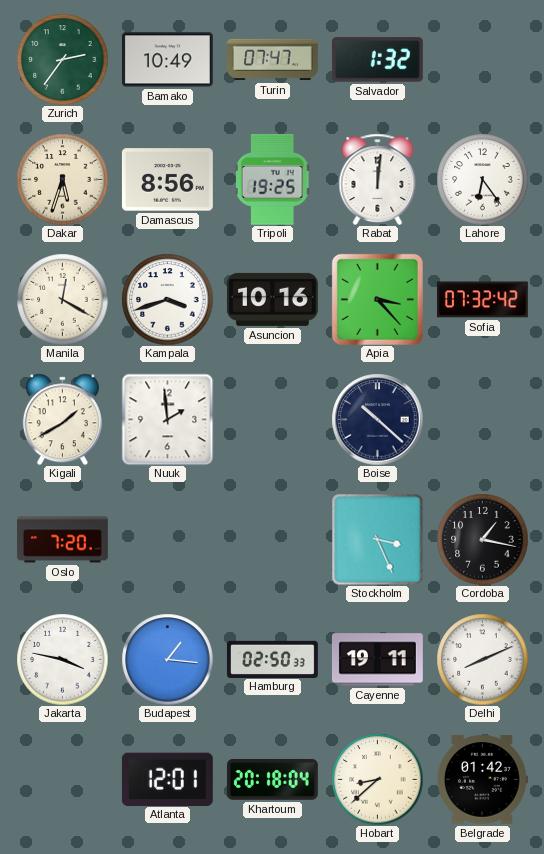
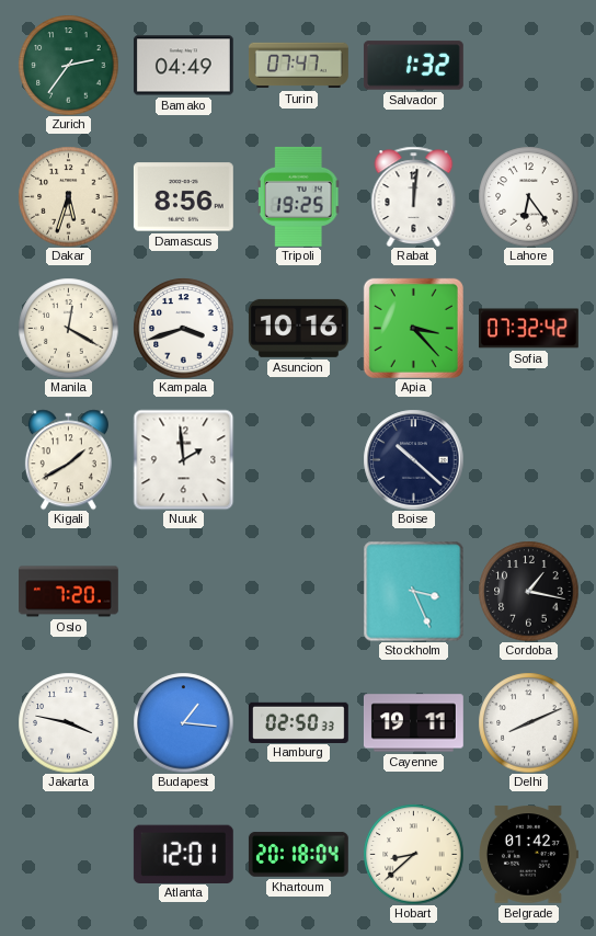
Bamako: 10:49 -> 04:49 (183, 66)
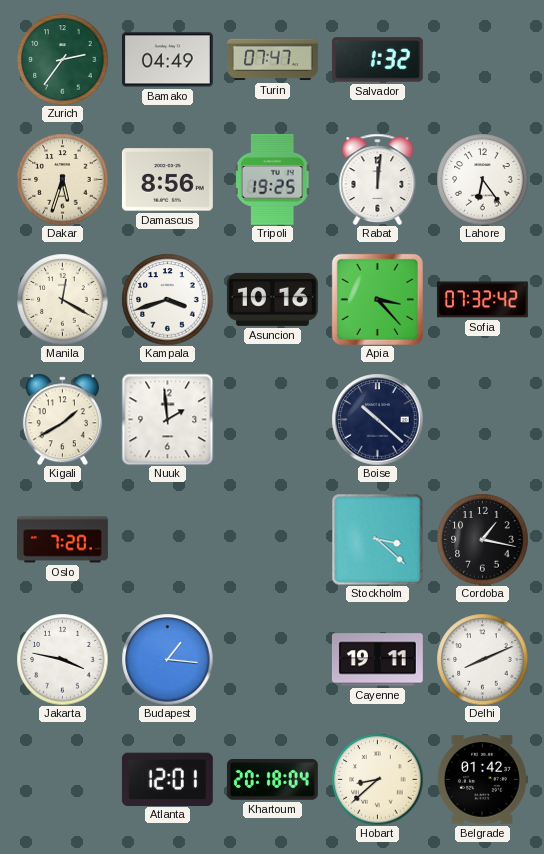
Stockholm: 3:26 -> 3:22 (377, 539)
Hamburg: 02:50 -> none (299, 722)
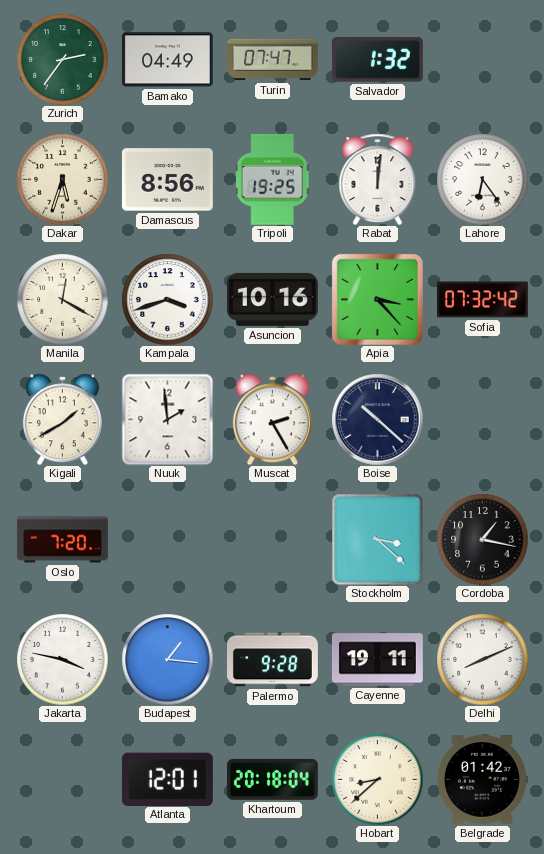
Muscat: none -> 2:25 (272, 419)
Palermo: none -> 9:28 (273, 660)
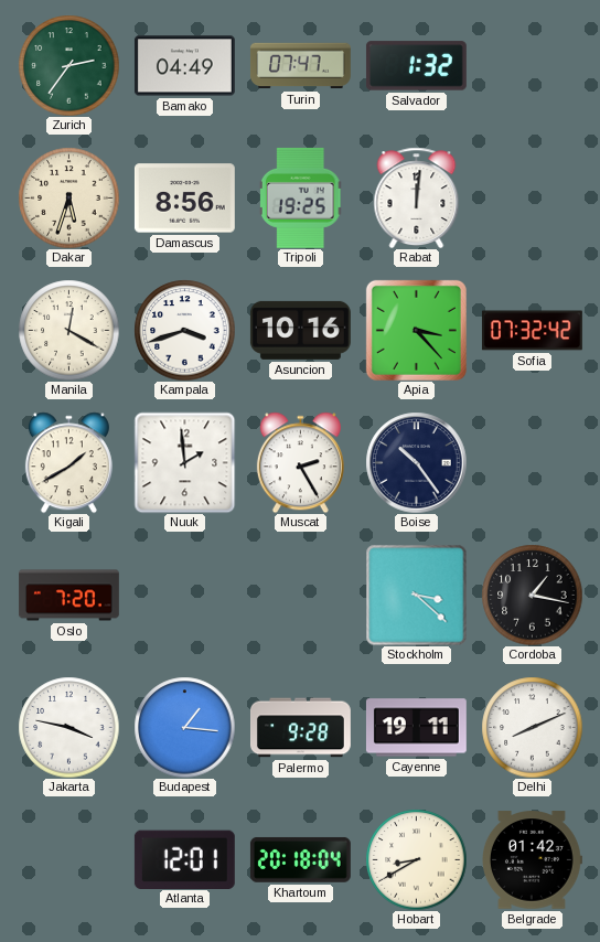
Lahore: 6:24 -> none (482, 179)
Boise: 10:22 -> 10:24 (416, 462)
Hobart: 8:38 -> 8:40 (416, 859)
